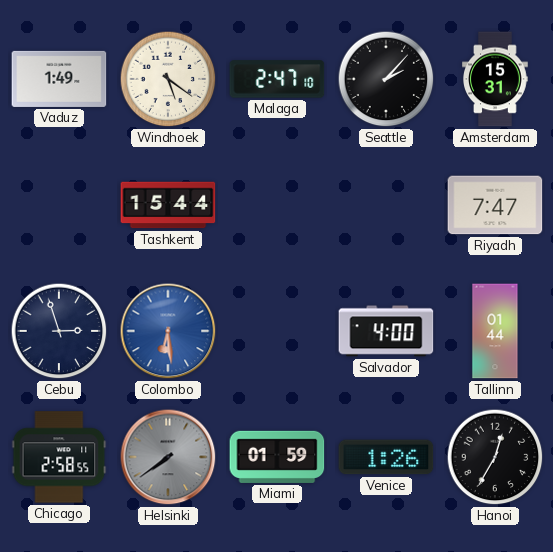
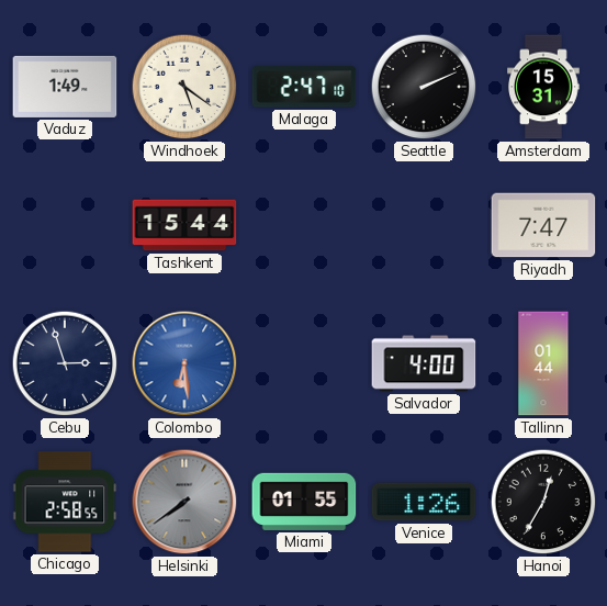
Seattle: 2:07 -> 2:11 (424, 87)
Miami: 01:59 -> 01:55 (304, 502)
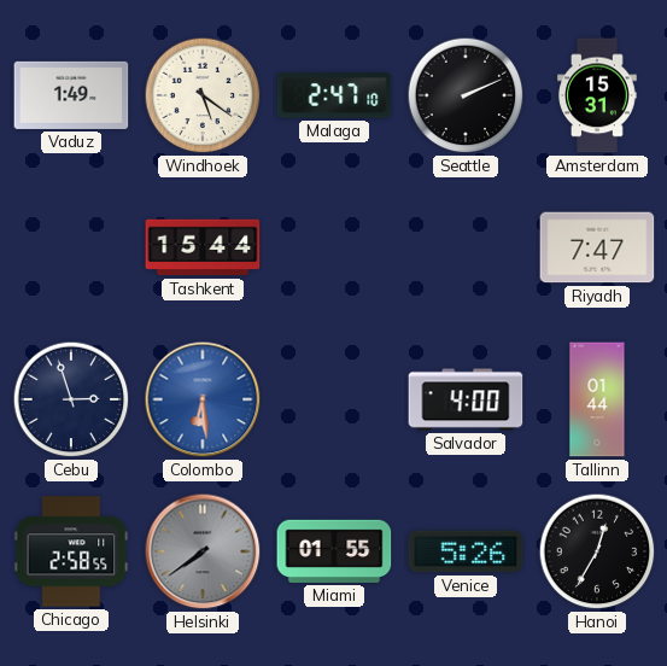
Venice: 1:26 -> 5:26 (466, 551)
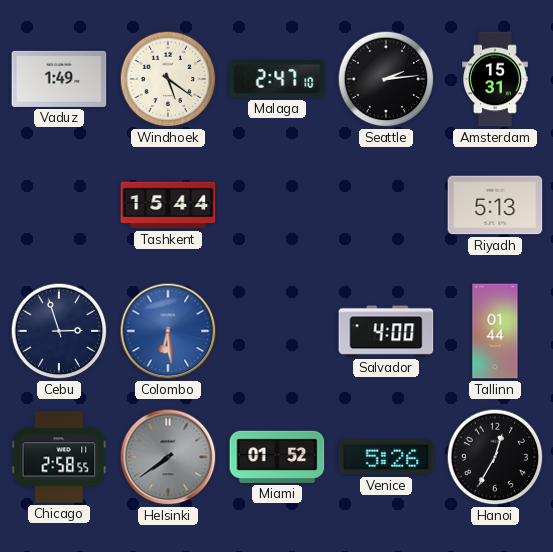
Seattle: 2:11 -> 2:14 (386, 79)
Riyadh: 7:47 -> 5:13 (495, 205)
Miami: 01:55 -> 01:52 (277, 457)
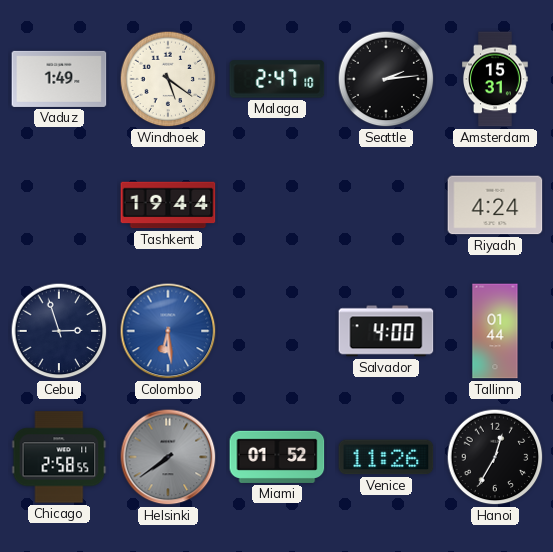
Tashkent: 15:44 -> 19:44 (168, 205)
Riyadh: 5:13 -> 4:24 (495, 205)
Venice: 5:26 -> 11:26 (386, 457)
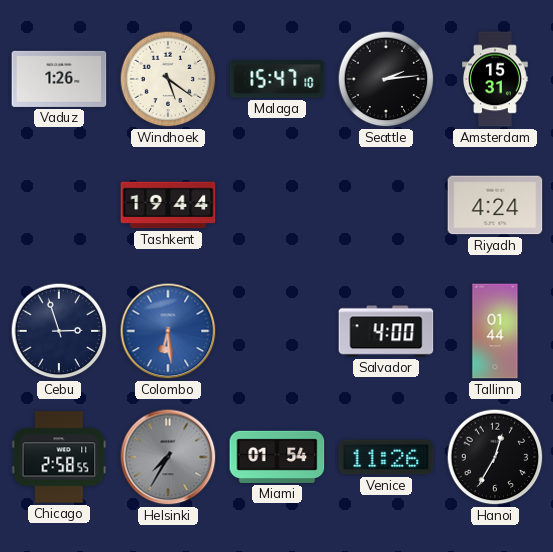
Vaduz: 1:49 -> 1:26 (59, 79)
Malaga: 2:47 -> 15:47 (277, 79)
Helsinki: 7:39 -> 7:35 (168, 457)
Miami: 01:52 -> 01:54 (277, 457)
